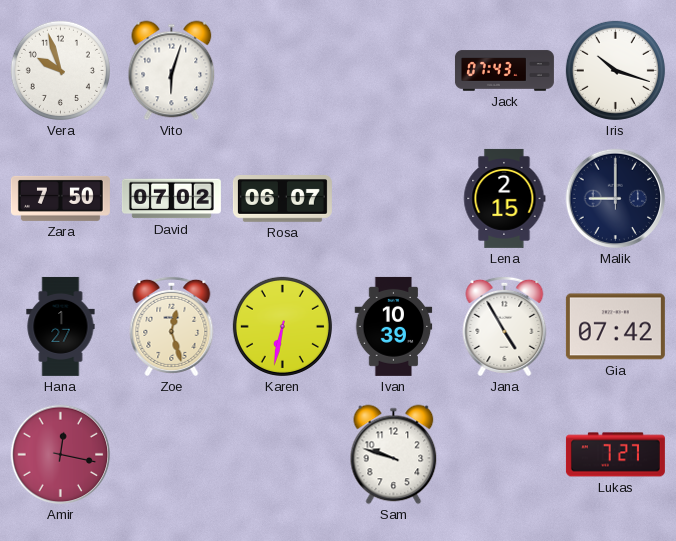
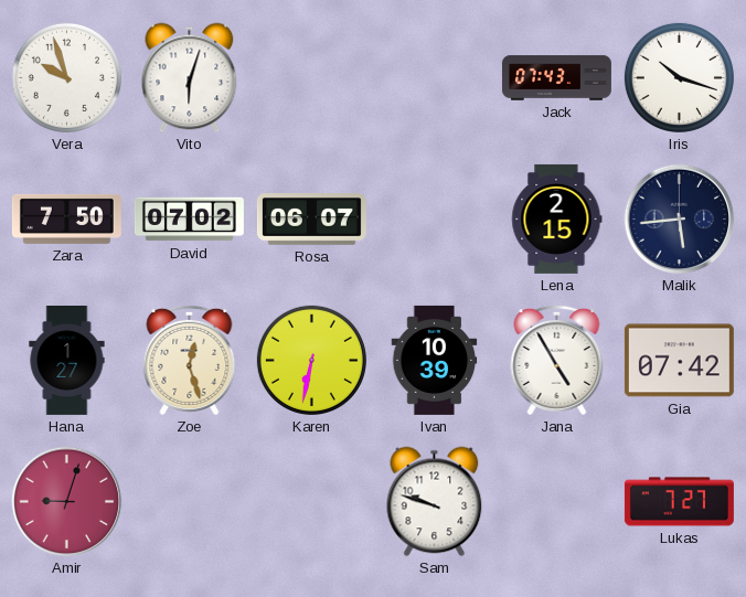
Malik: 9:00 -> 5:44 (680, 220)
Amir: 12:17 -> 9:03 (67, 502)
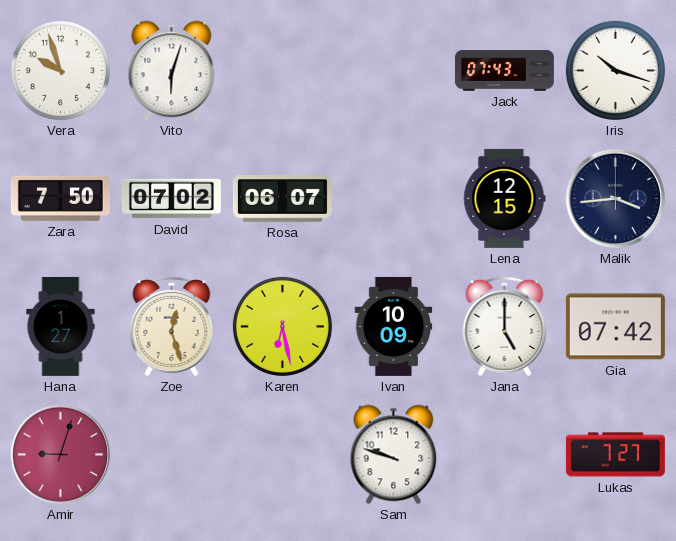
Lena: 2:15 -> 12:15 (505, 198)
Malik: 5:44 -> 3:44 (616, 199)
Karen: 6:32 -> 6:28 (282, 326)
Ivan: 10:39 -> 10:09 (394, 326)
Jana: 4:55 -> 5:00 (505, 326)
